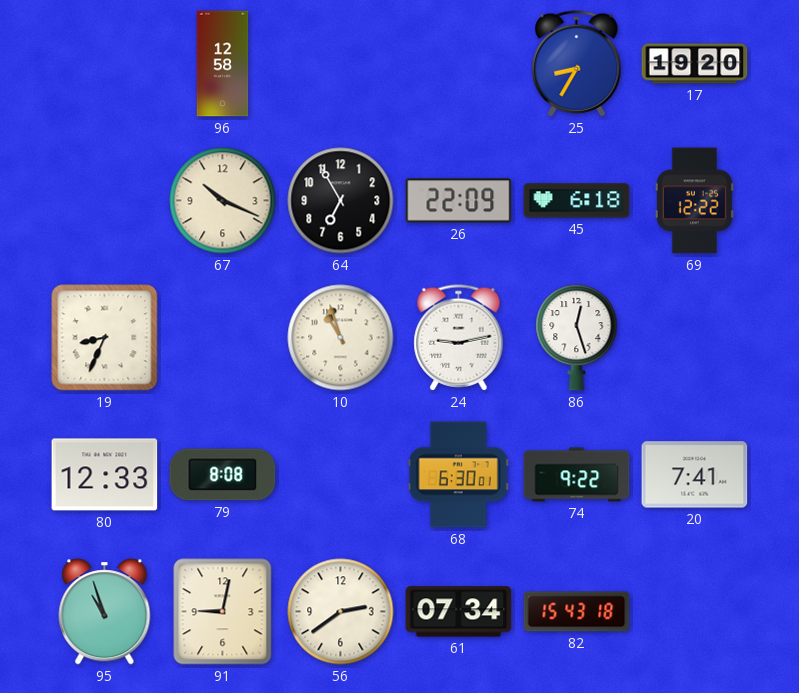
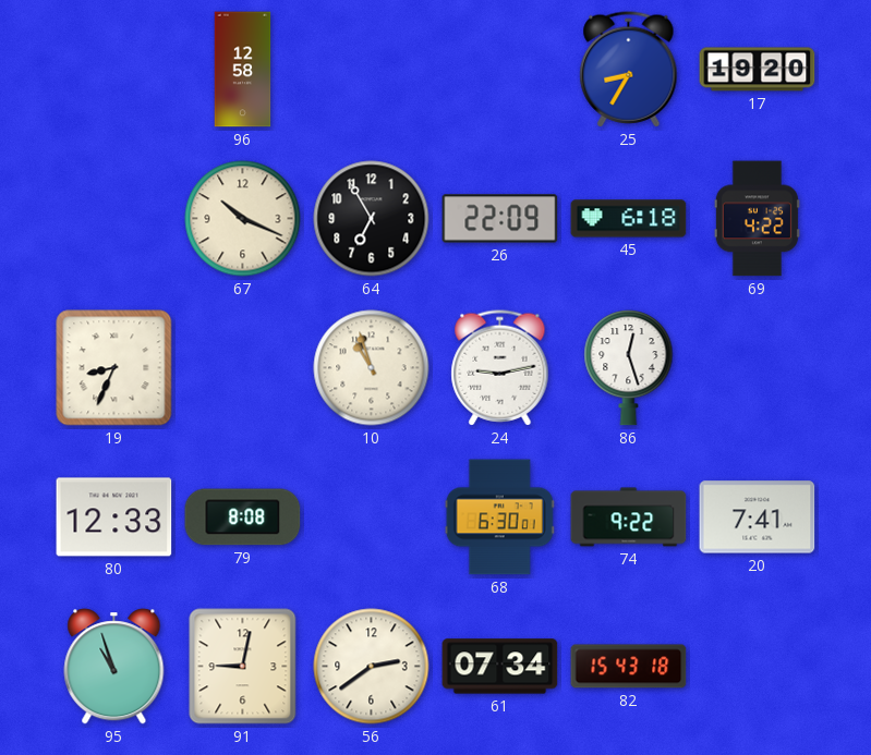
69: 12:22 -> 4:22 (757, 219)
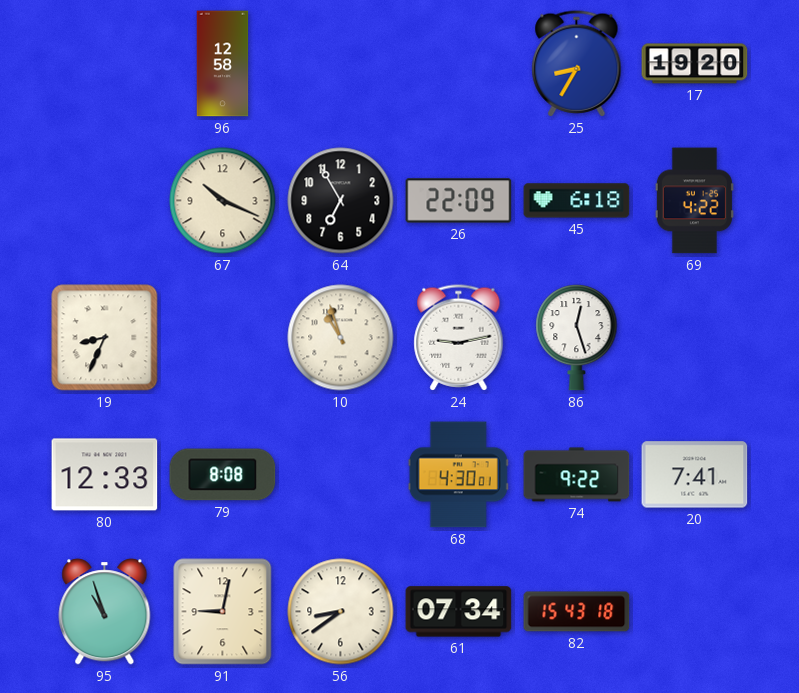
68: 6:30 -> 4:30 (458, 475)
56: 2:39 -> 8:39 (341, 612)
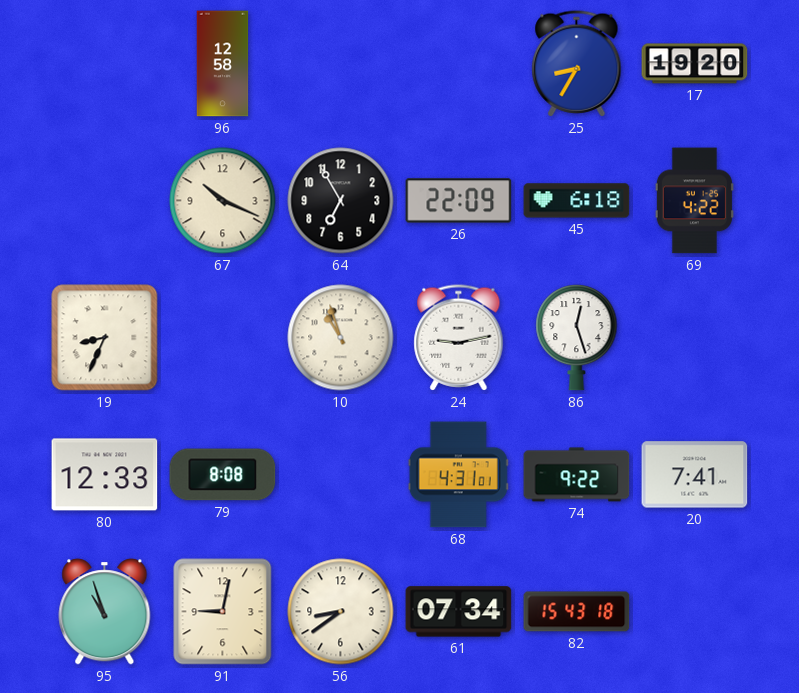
68: 4:30 -> 4:31 (458, 475)
